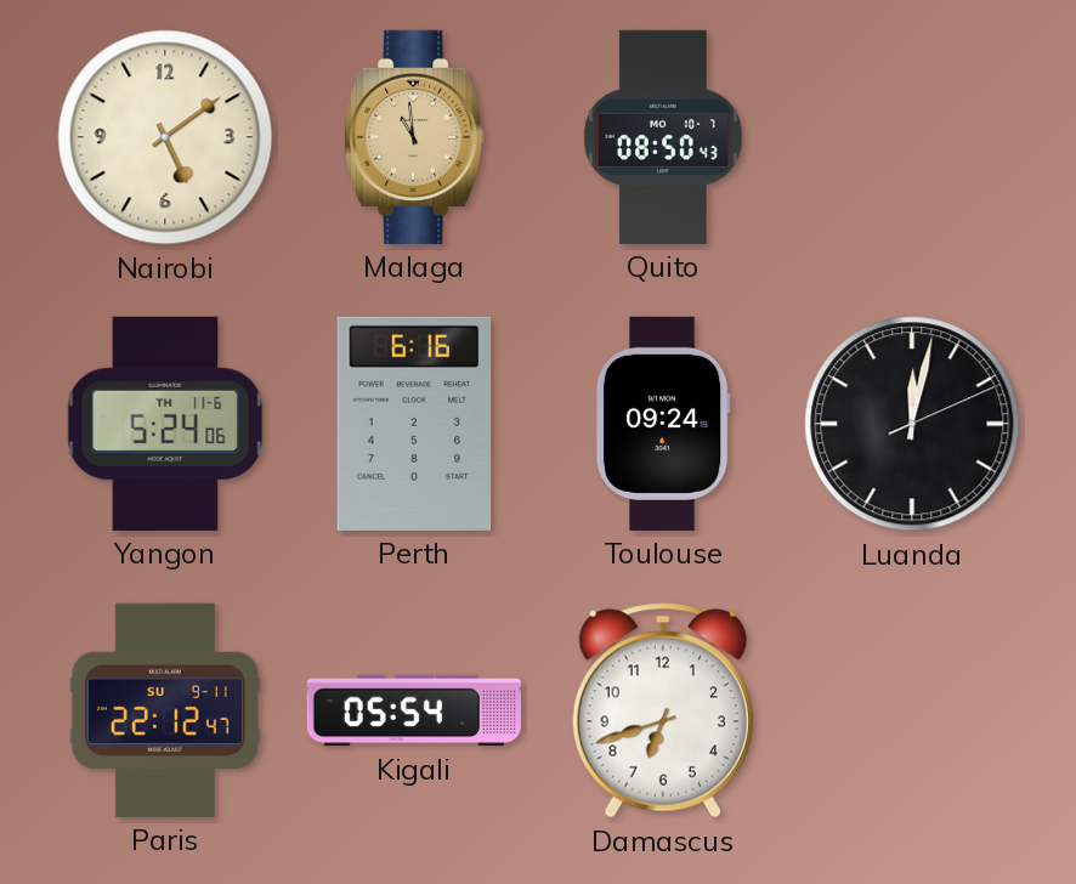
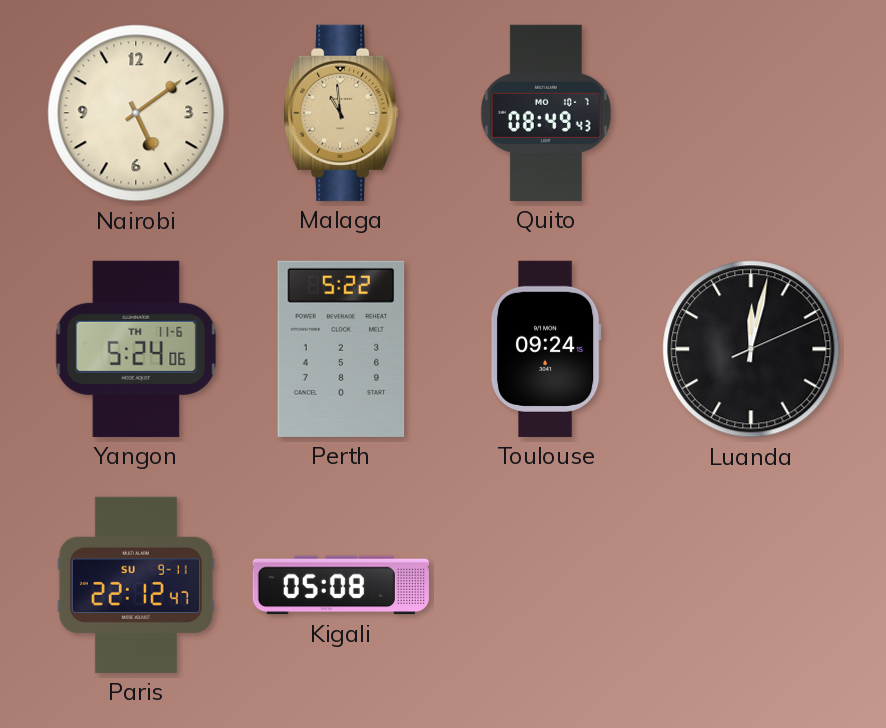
Quito: 08:50 -> 08:49 (546, 113)
Perth: 6:16 -> 5:22 (341, 349)
Kigali: 05:54 -> 05:08 (341, 585)
Damascus: 6:42 -> none (663, 710)
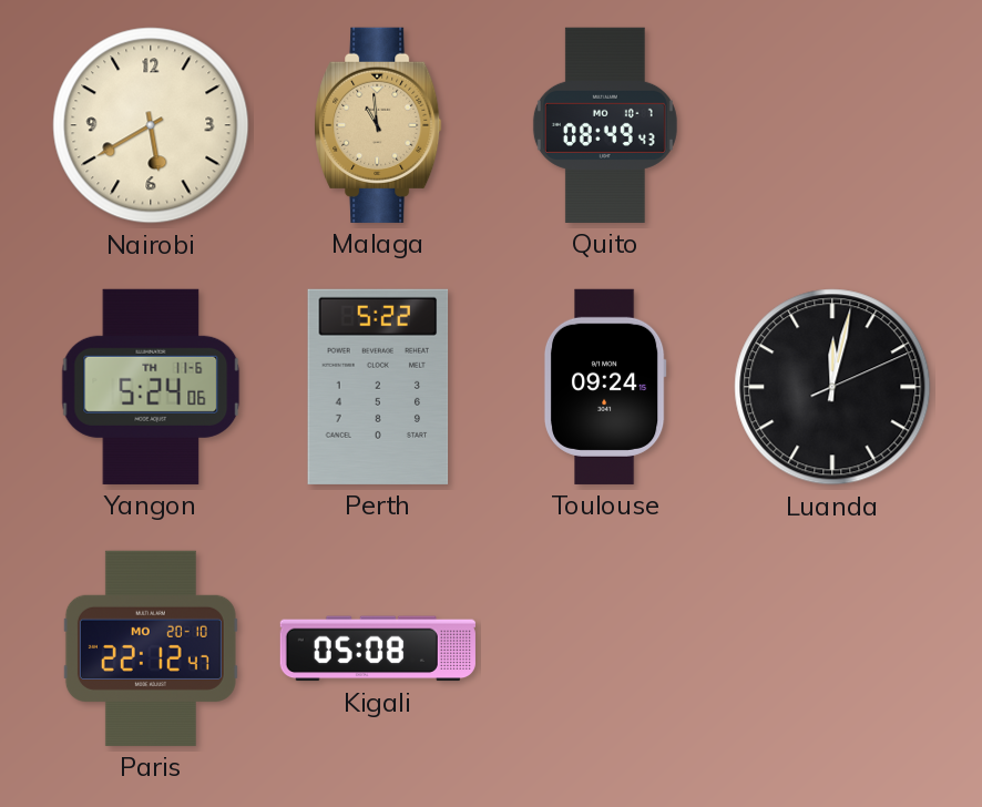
Nairobi: 5:09 -> 5:40 (151, 125)
Paris date: SU 9-11 -> MO 20-10 (151, 648)
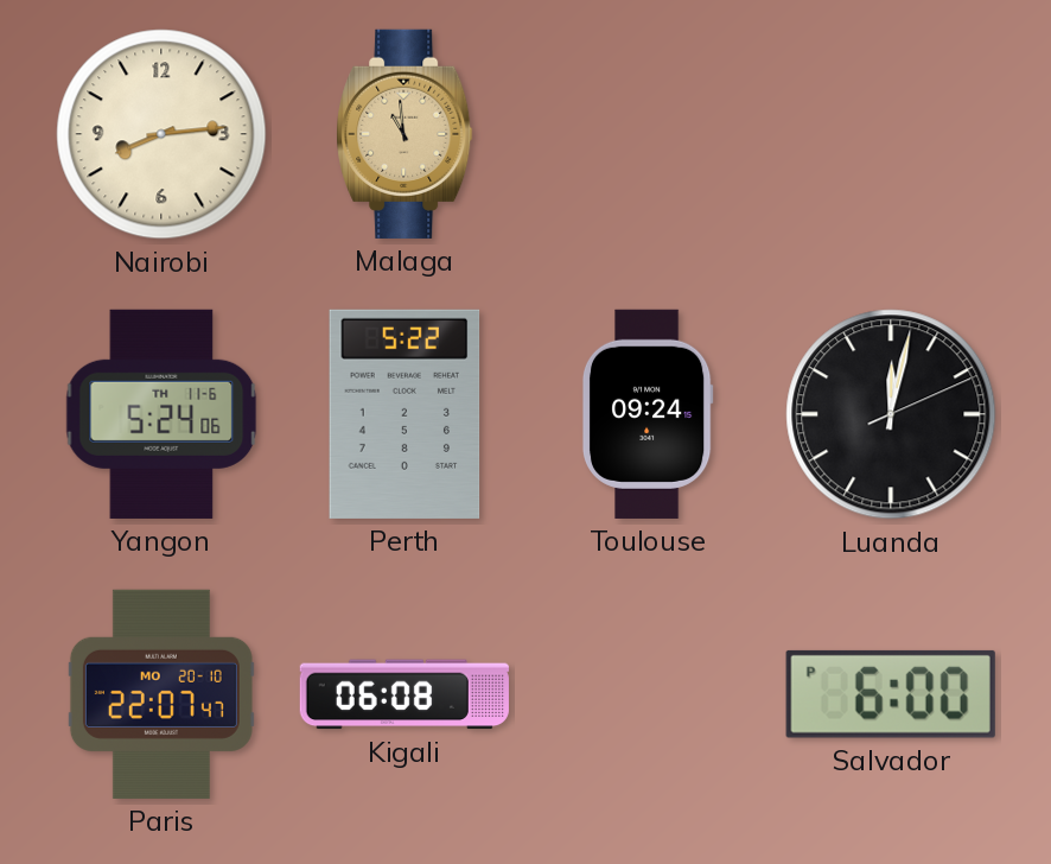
Nairobi: 5:40 -> 8:14 (161, 134)
Quito: 08:49 -> none (605, 125)
Paris: 22:12 -> 22:07 (161, 694)
Kigali: 05:08 -> 06:08 (405, 694)
Salvador: none -> 6:00 (891, 694)
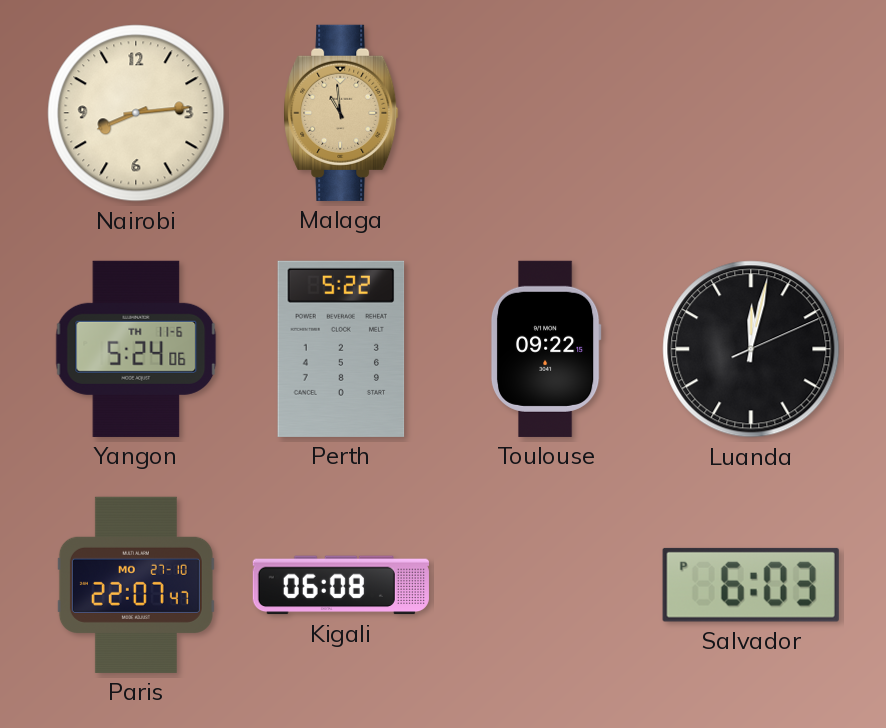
Toulouse: 09:24 -> 09:22 (546, 349)
Paris date: MO 20-10 -> MO 27-10 (136, 585)
Salvador: 6:00 -> 6:03 (751, 585)
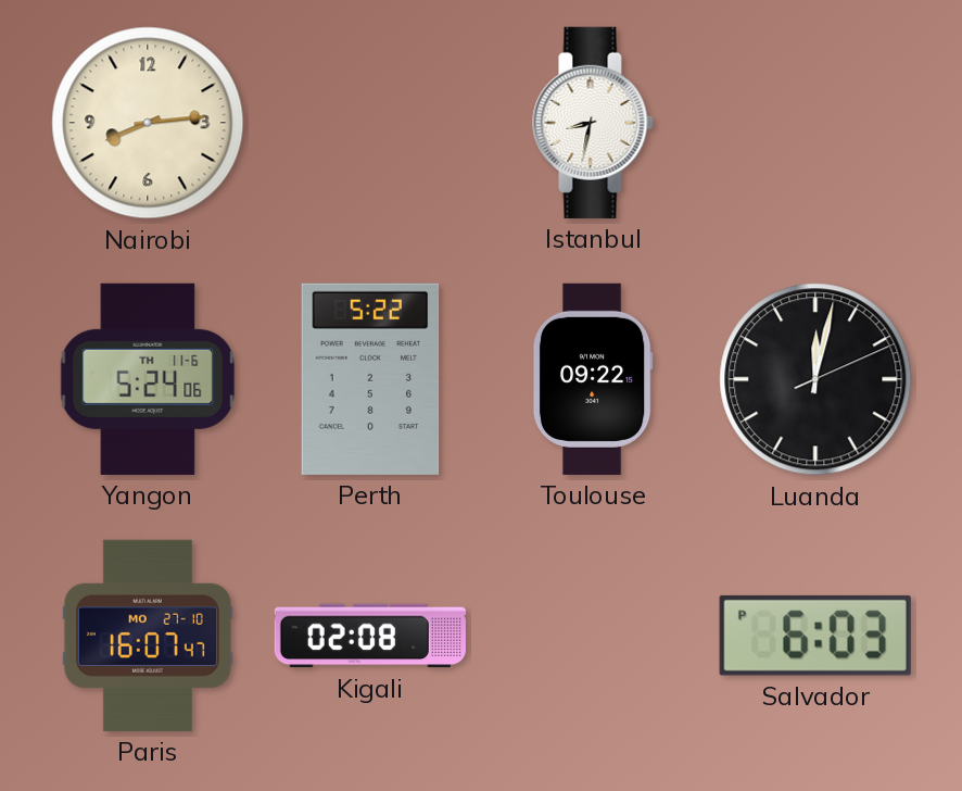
Malaga: 10:59 -> none (341, 113)
Istanbul: none -> 8:32 (593, 123)
Paris: 22:07 -> 16:07 (148, 636)
Kigali: 06:08 -> 02:08 (370, 636)
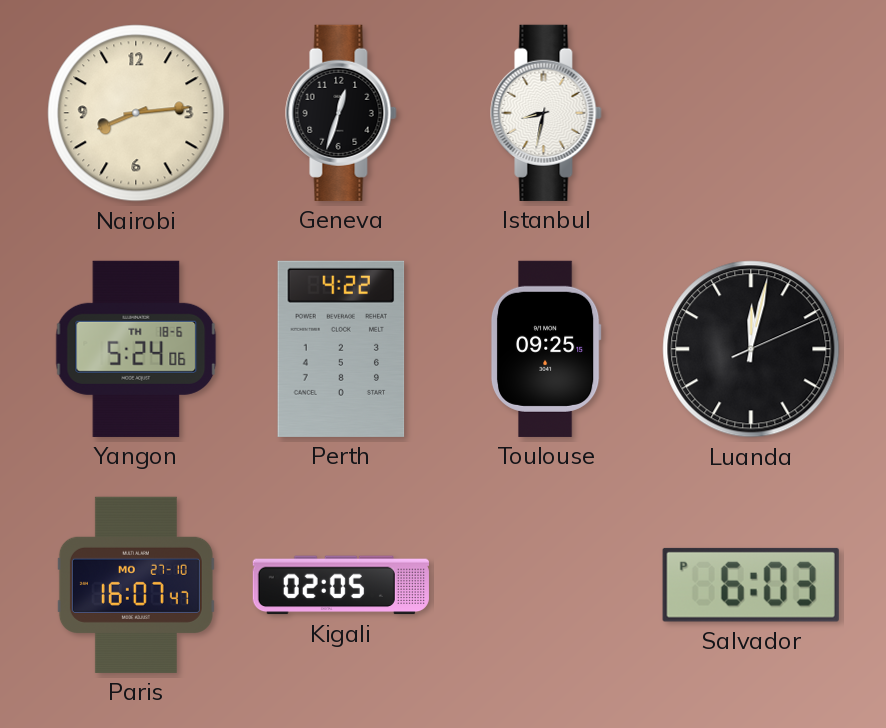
Geneva: none -> 12:33 (341, 113)
Yangon date: TH 11-6 -> TH 18-6 (136, 349)
Perth: 5:22 -> 4:22 (341, 349)
Toulouse: 09:22 -> 09:25 (546, 349)
Kigali: 02:08 -> 02:05 (341, 585)
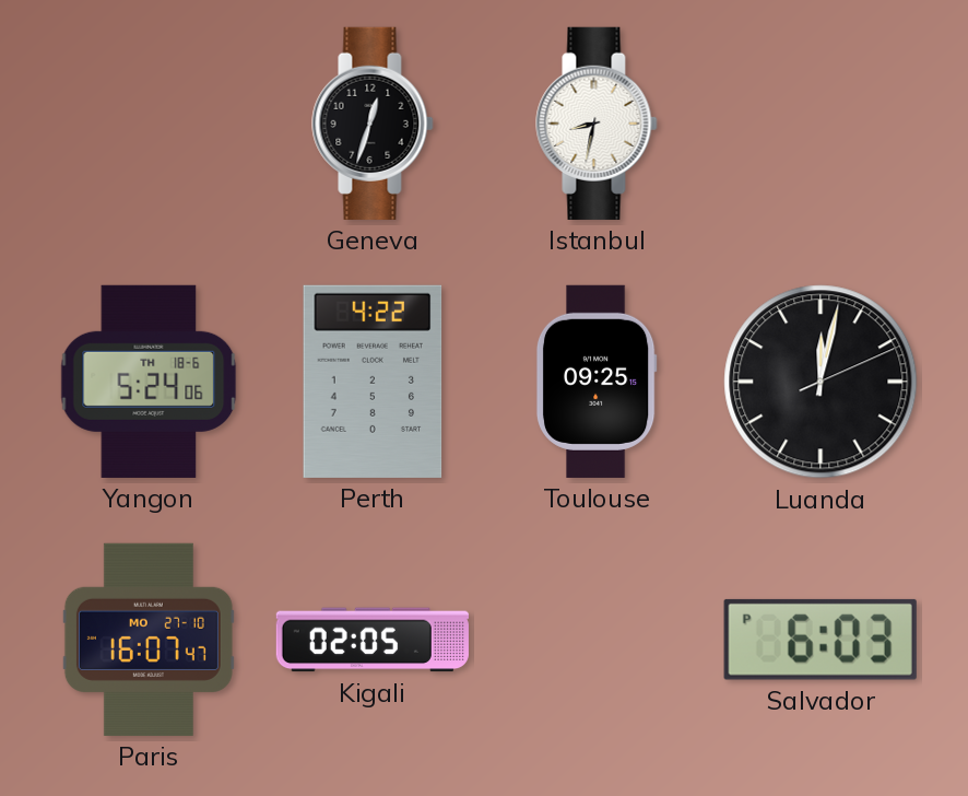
Nairobi: 8:14 -> none (136, 113)
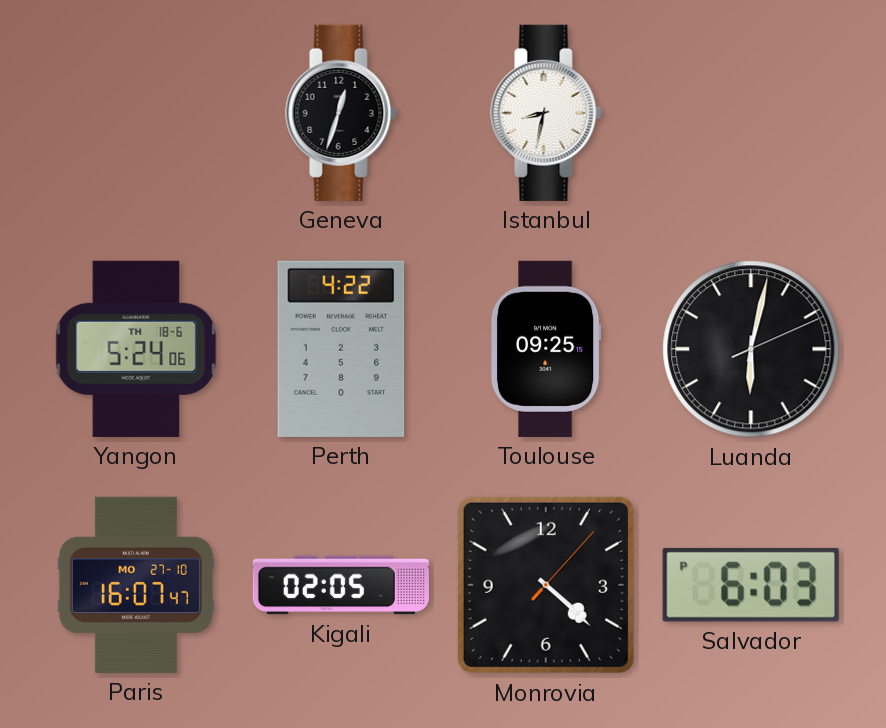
Luanda: 12:02 -> 6:02 (751, 349)
Monrovia: none -> 4:22 (546, 585)
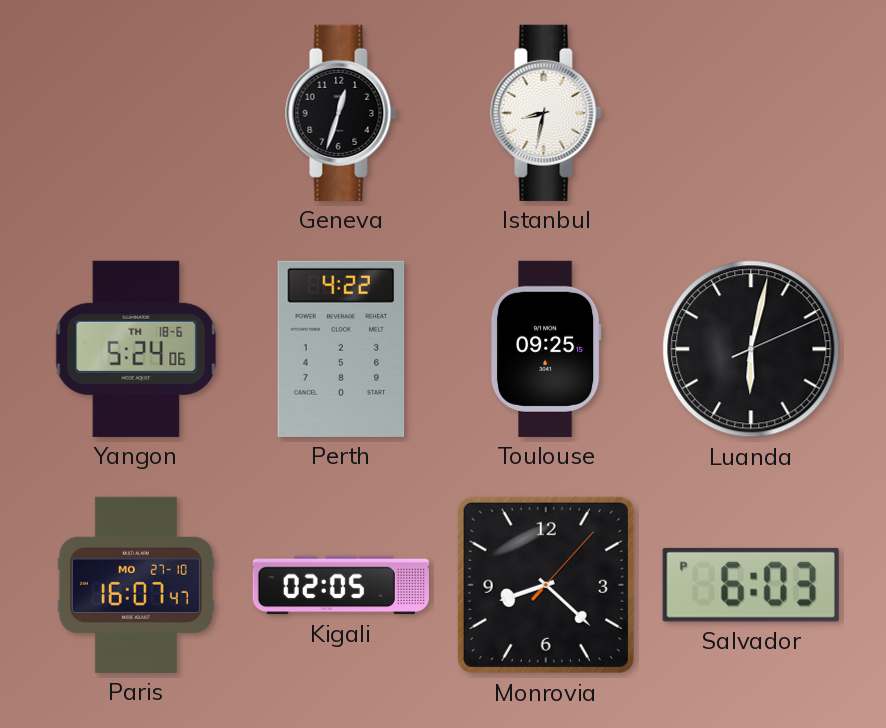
Monrovia: 4:22 -> 8:22 (546, 585)
